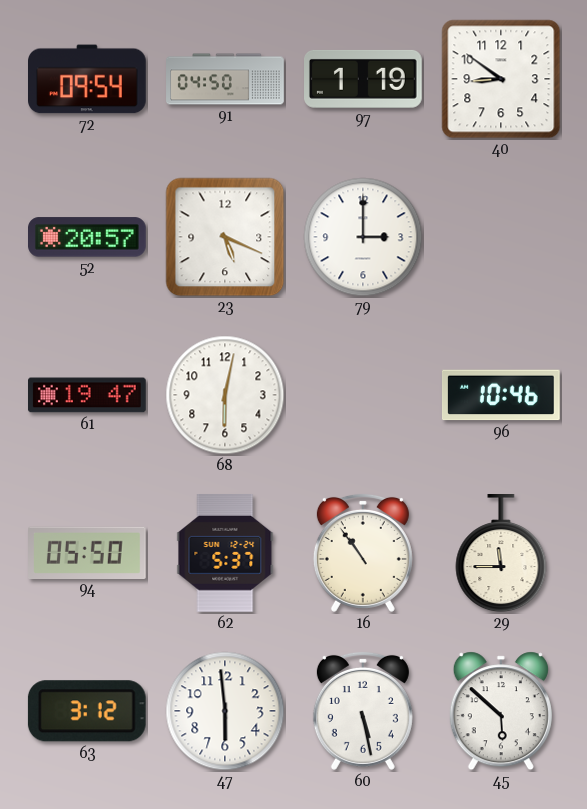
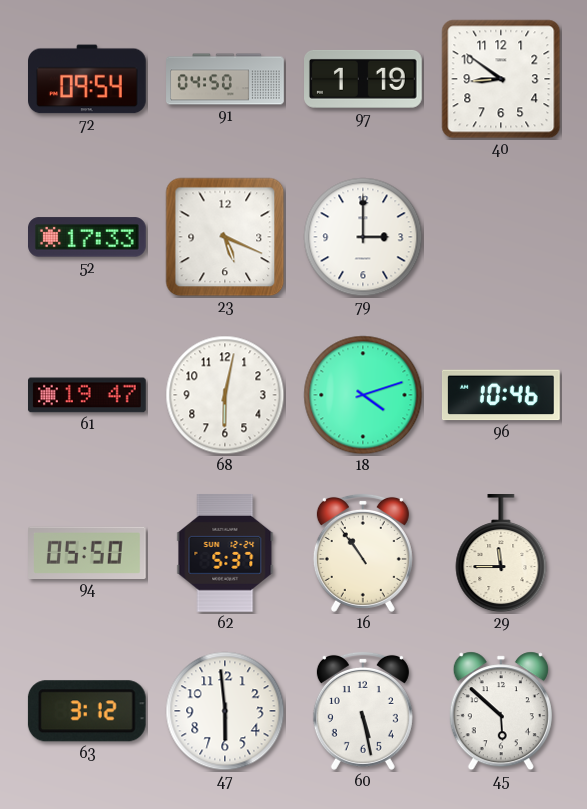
52: 20:57 -> 17:33 (88, 237)
18: none -> 4:12 (363, 395)
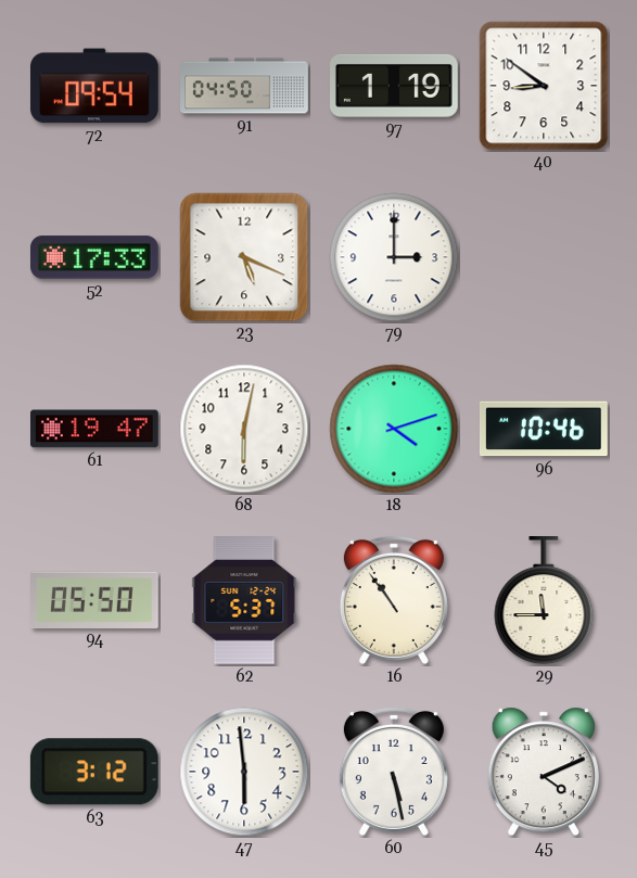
45: 5:52 -> 4:11 (544, 772)
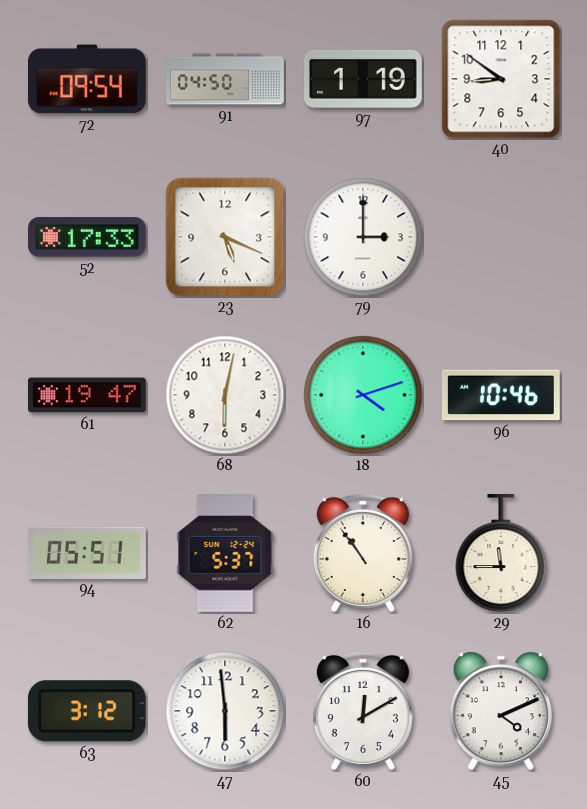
94: 05:50 -> 05:51 (88, 552)
60: 5:28 -> 12:10 (363, 711)
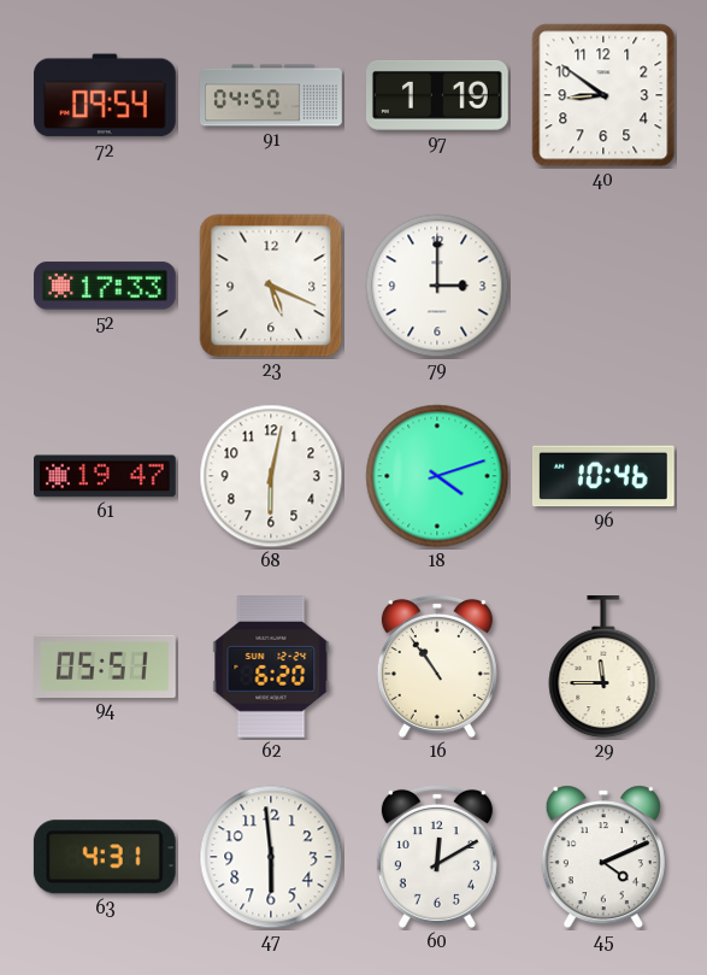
62: 5:37 -> 6:20 (271, 668)
63: 3:12 -> 4:31 (105, 857)
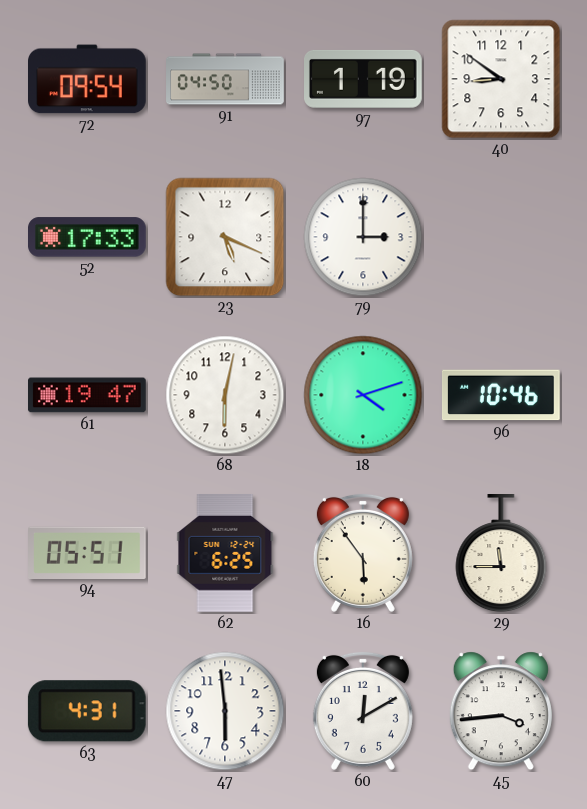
62: 6:20 -> 6:25 (225, 554)
16: 10:54 -> 5:54 (363, 553)
45: 4:11 -> 3:44 (501, 711)
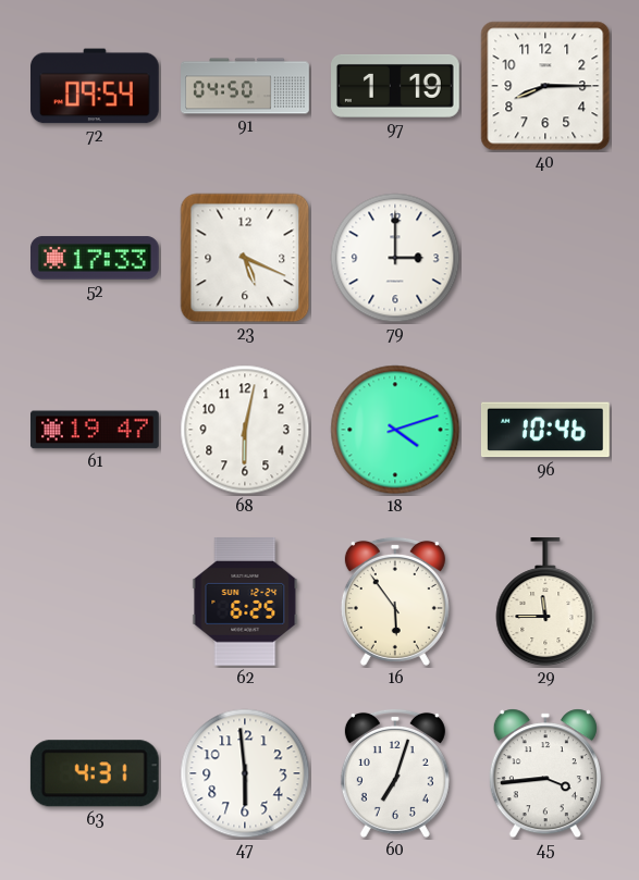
40: 8:51 -> 8:15 (545, 86)
94: 05:51 -> none (88, 552)
60: 12:10 -> 7:03 (395, 773)
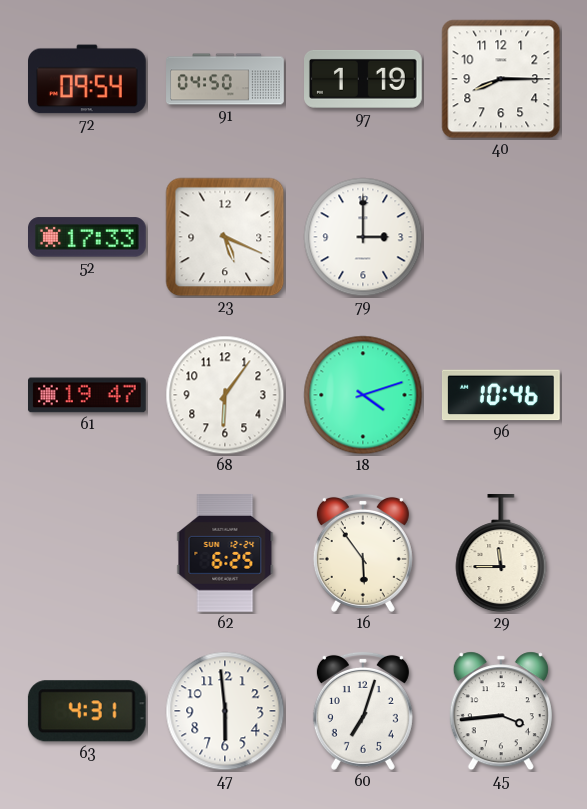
68: 6:02 -> 6:06 (225, 395)
